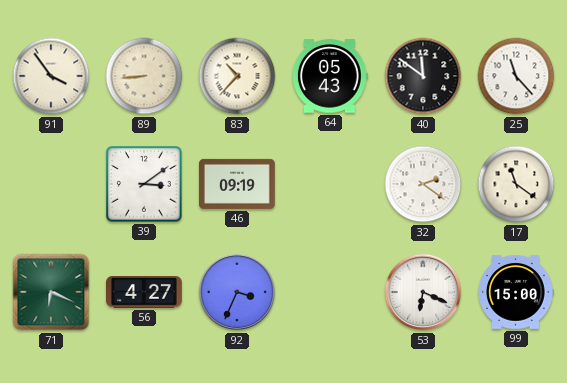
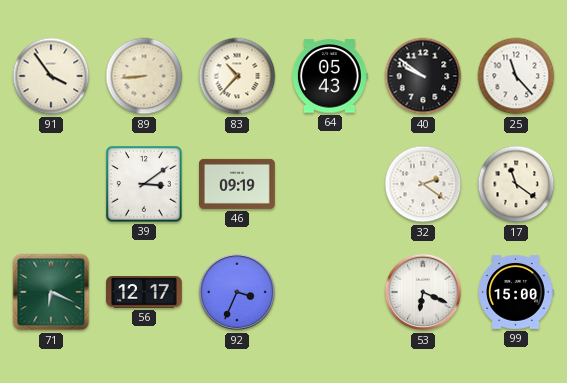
40: 11:51 -> 9:51 (423, 76)
56: 4:27 -> 12:17 (145, 293)
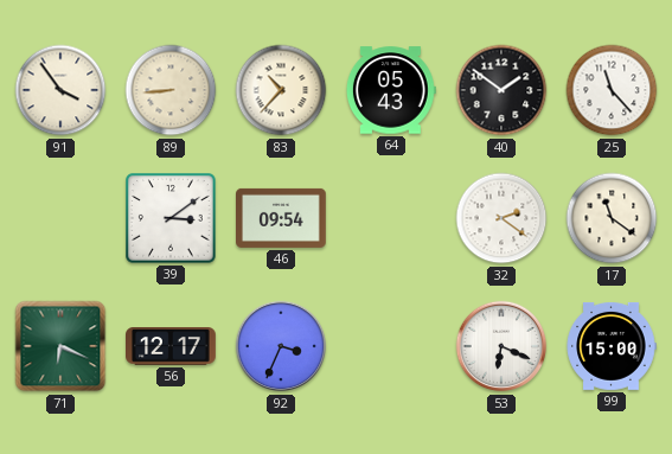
40: 9:51 -> 1:51 (501, 90)
46: 09:19 -> 09:54 (282, 218)
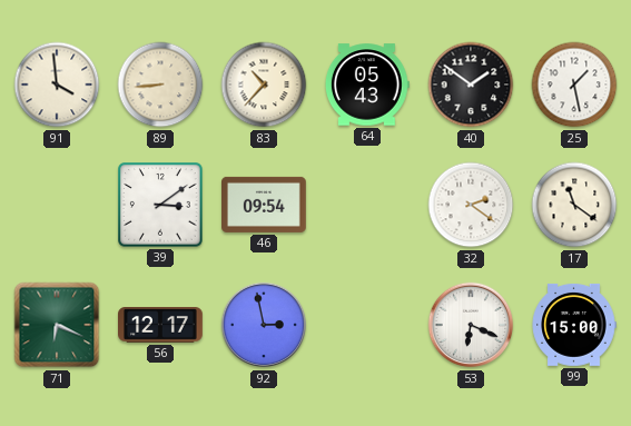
91: 3:54 -> 3:59 (57, 85)
25: 11:23 -> 1:28 (574, 85)
92: 3:34 -> 2:58 (264, 325)
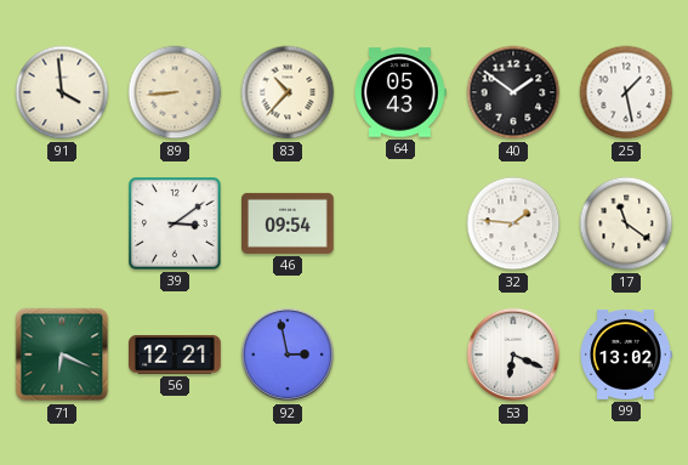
32: 2:21 -> 1:46 (513, 223)
56: 12:17 -> 12:21 (176, 356)
99: 15:00 -> 13:02 (626, 356)
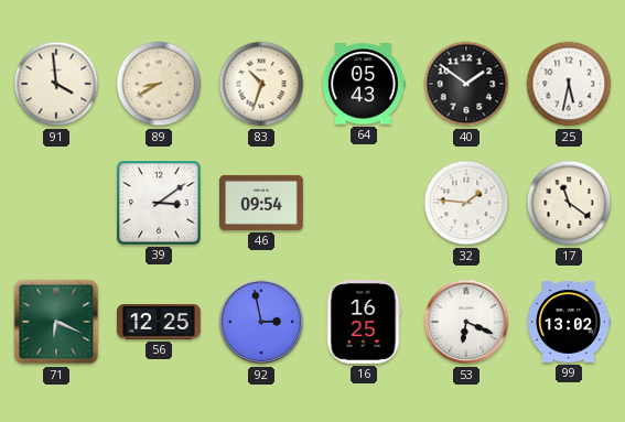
89: 8:44 -> 8:40 (159, 84)
83: 10:37 -> 10:33 (261, 84)
25: 1:28 -> 5:32 (569, 84)
56: 12:21 -> 12:25 (160, 323)
16: none -> 16:25 (364, 323)
